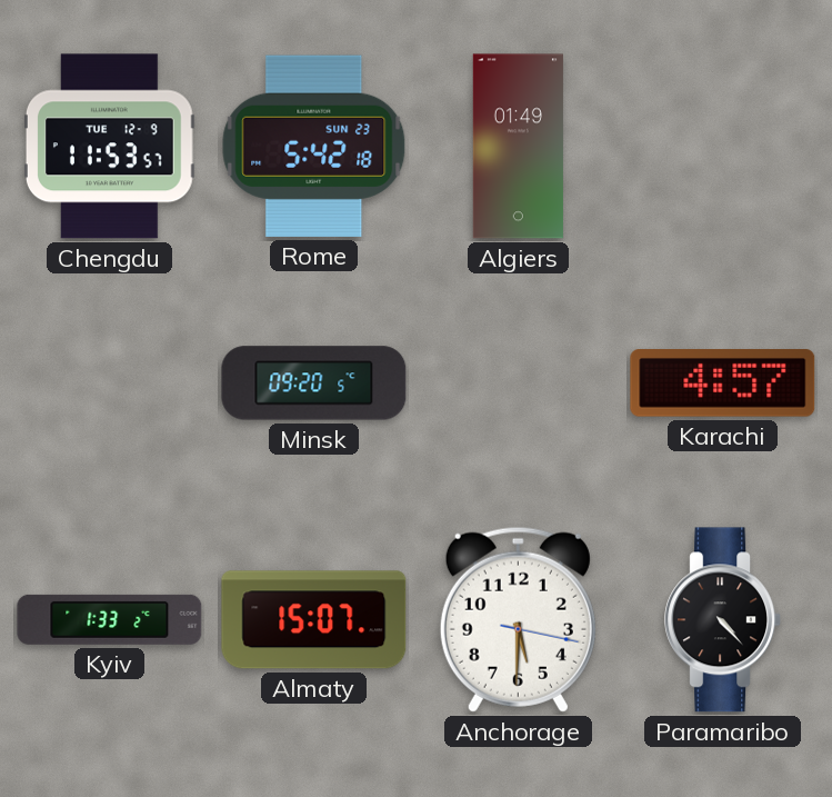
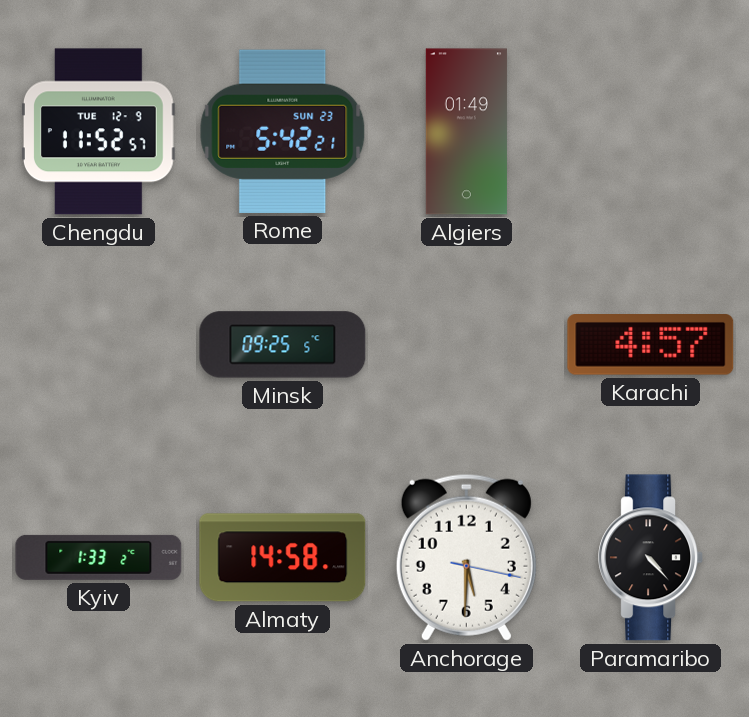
Chengdu: 11:53 -> 11:52 (99, 132)
Rome: 5:42:18 -> 5:42:21 (283, 131)
Minsk: 09:20 -> 09:25 (283, 345)
Almaty: 15:07 -> 14:58 (283, 558)
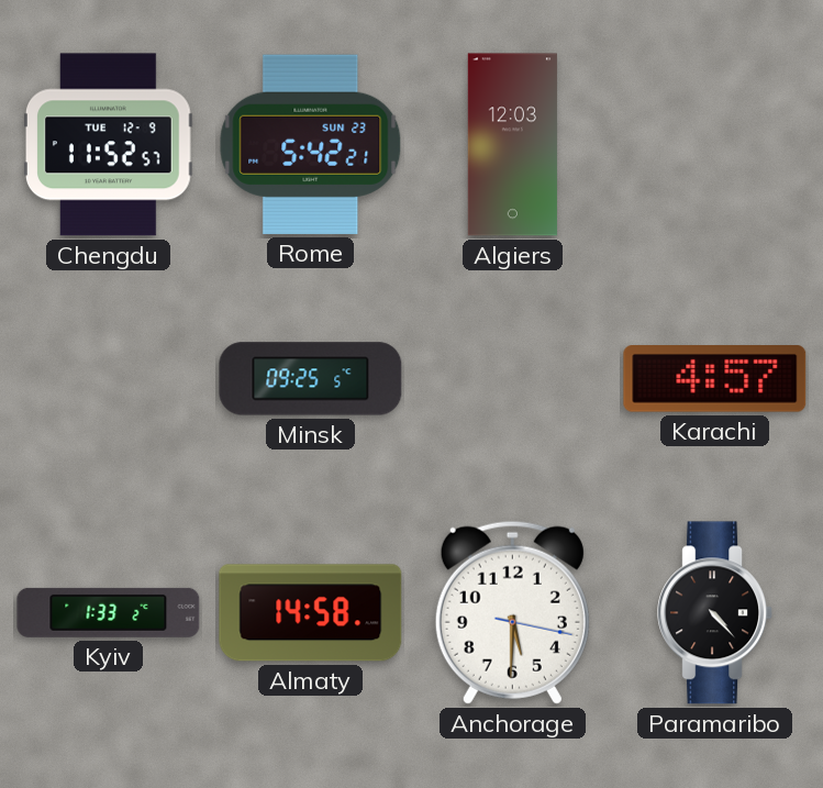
Algiers: 01:49 -> 12:03 (512, 145)
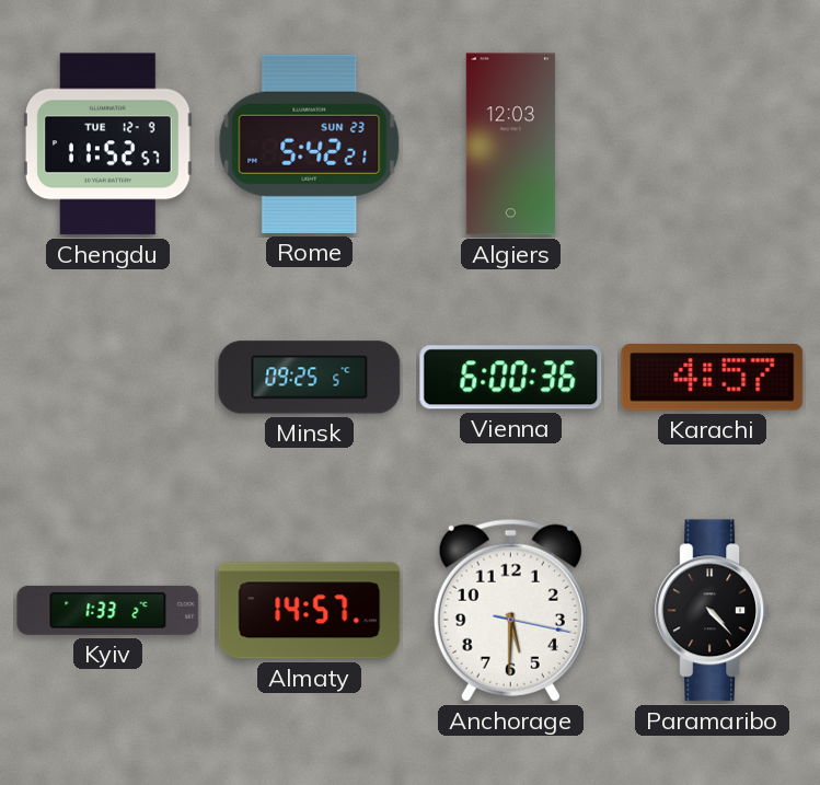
Vienna: none -> 6:00 (511, 378)
Almaty: 14:58 -> 14:57 (310, 611)
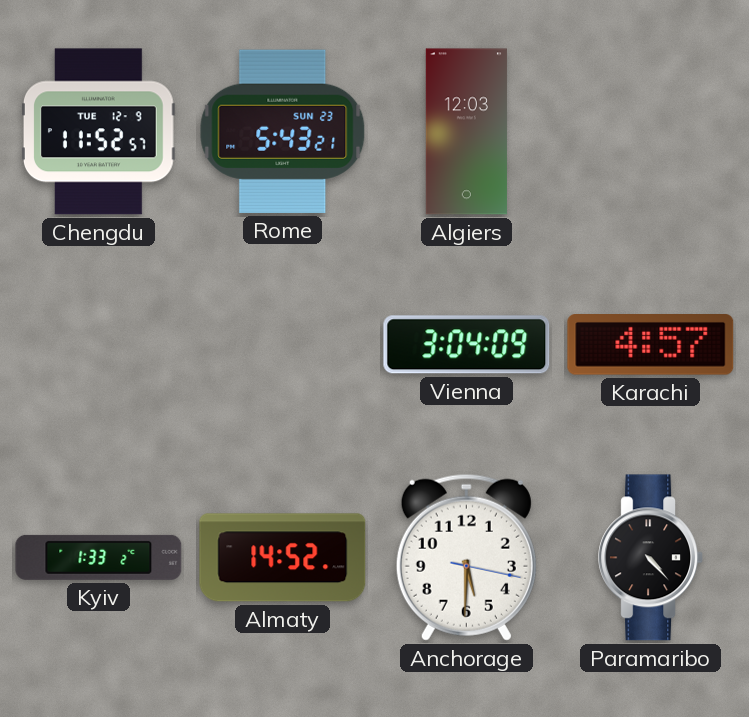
Rome: 5:42 -> 5:43 (283, 131)
Minsk: 09:25 -> none (310, 378)
Vienna: 6:00 -> 3:04 (467, 345)
Almaty: 14:57 -> 14:52 (283, 558)
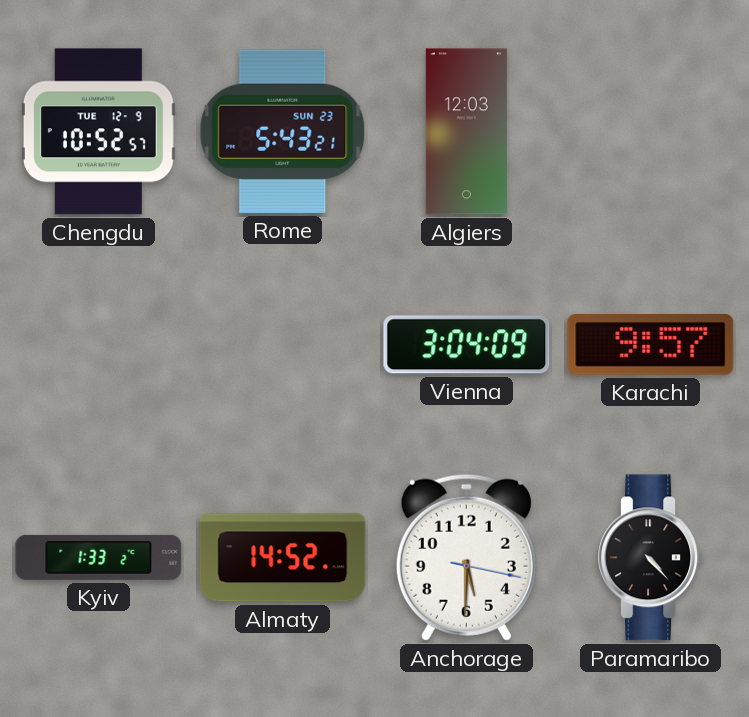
Chengdu: 11:52 -> 10:52 (99, 132)
Karachi: 4:57 -> 9:57 (651, 345)
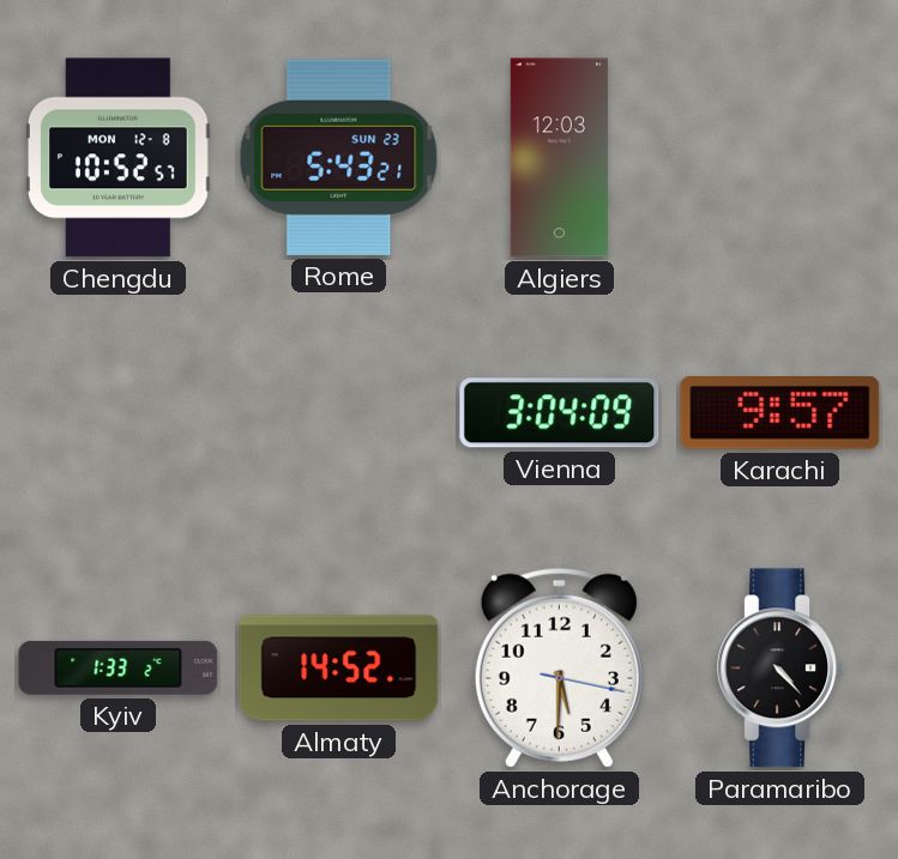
Chengdu date: TUE 12-9 -> MON 12-8 (119, 158)
